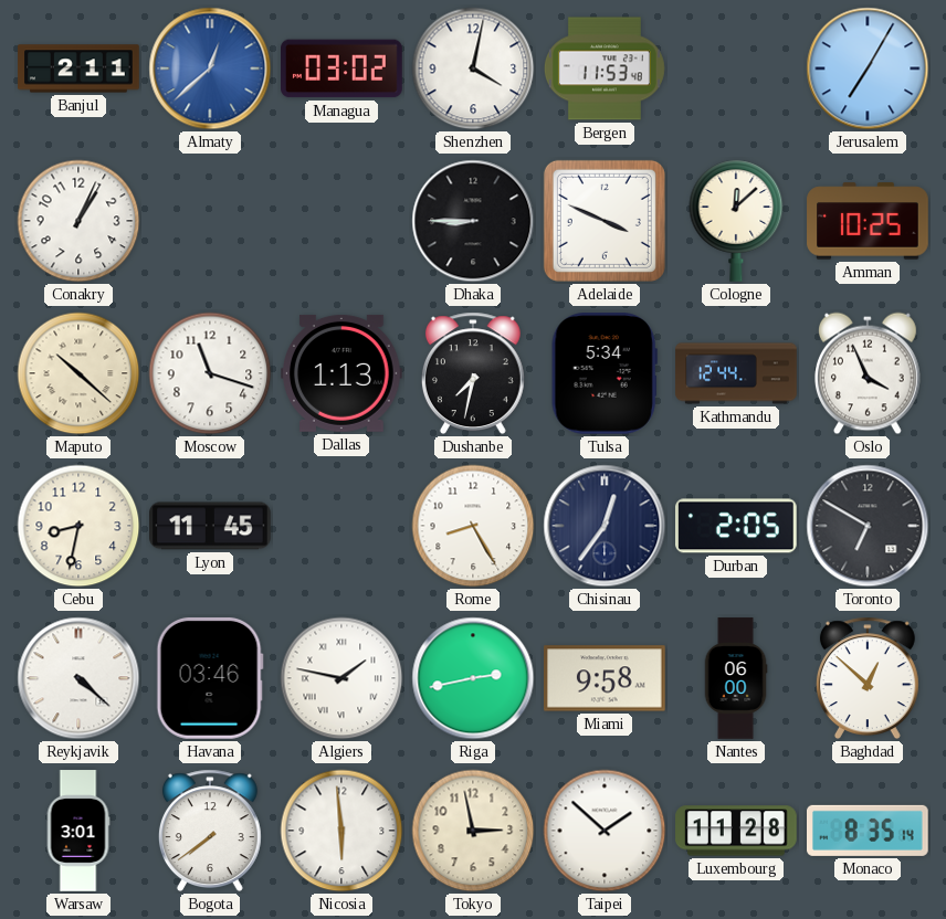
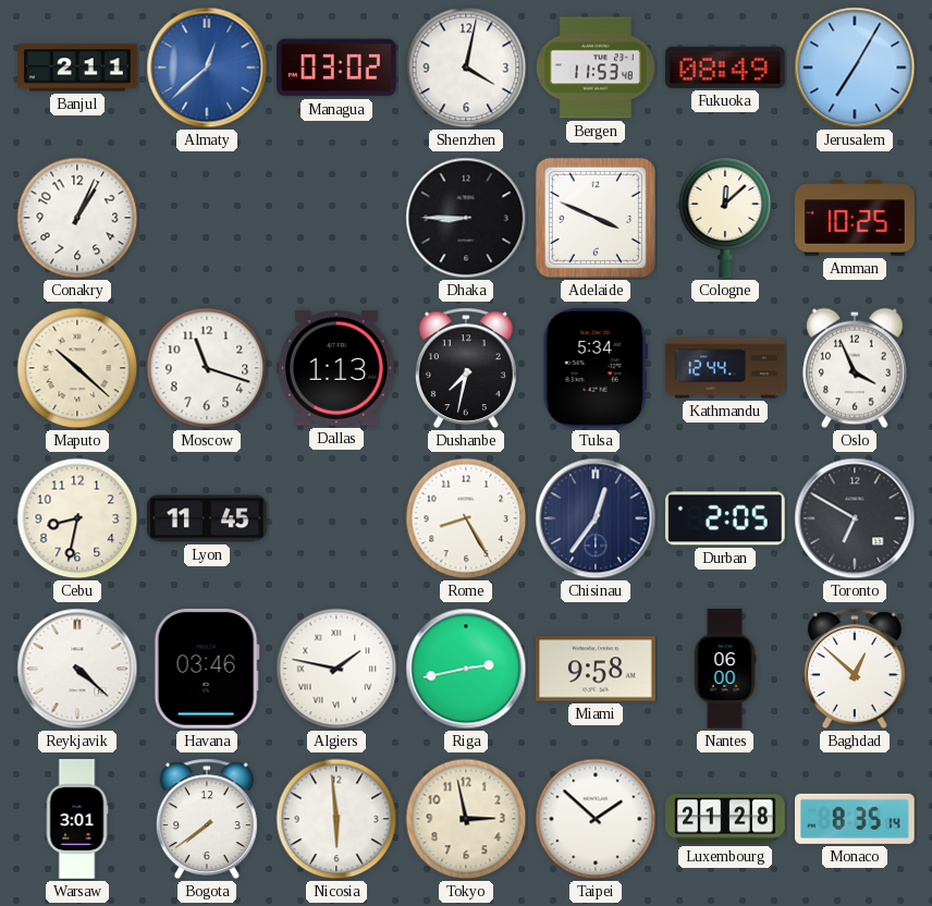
Fukuoka: none -> 08:49 (726, 68)
Luxembourg: 11:28 -> 21:28 (725, 819)
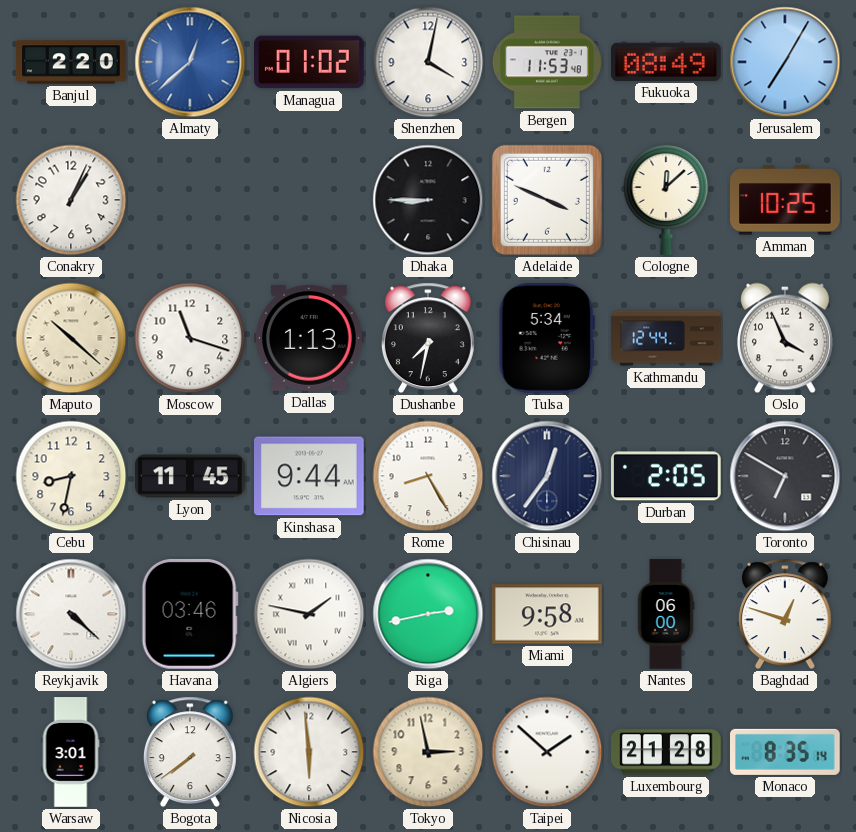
Banjul: 2:11 -> 2:20 (71, 62)
Managua: 03:02 -> 01:02 (310, 62)
Kinshasa: none -> 9:44 (310, 476)
Baghdad: 12:52 -> 12:48 (785, 614)
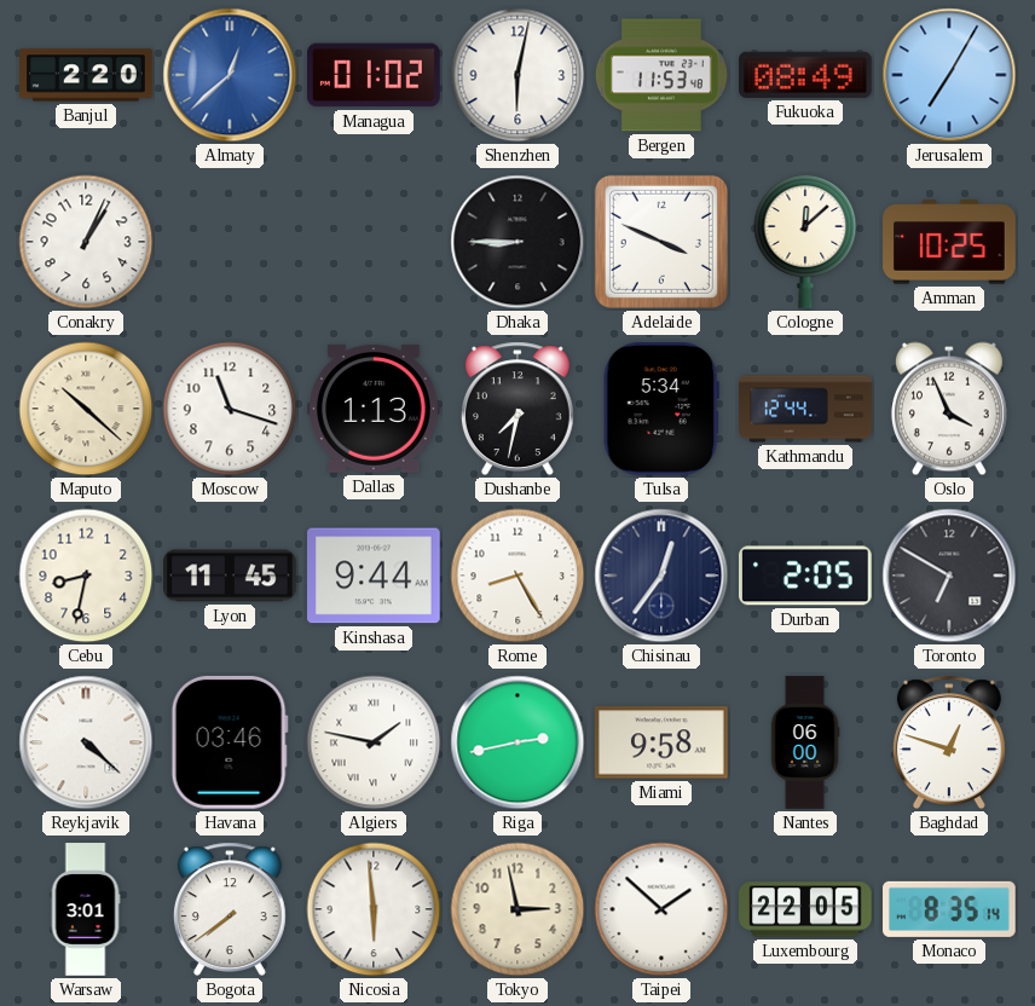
Shenzhen: 4:02 -> 6:02 (517, 75)
Luxembourg: 21:28 -> 22:05 (805, 909)
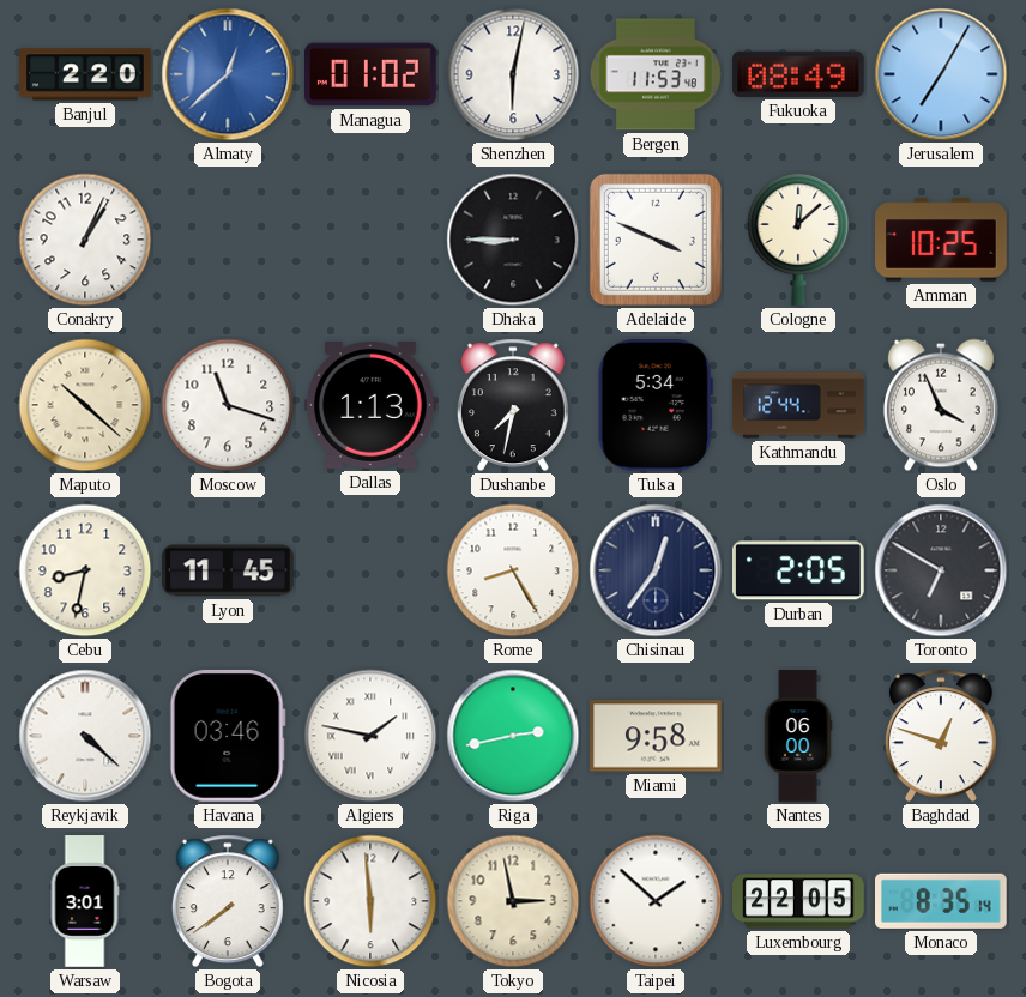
Kinshasa: 9:44 -> none (375, 576)
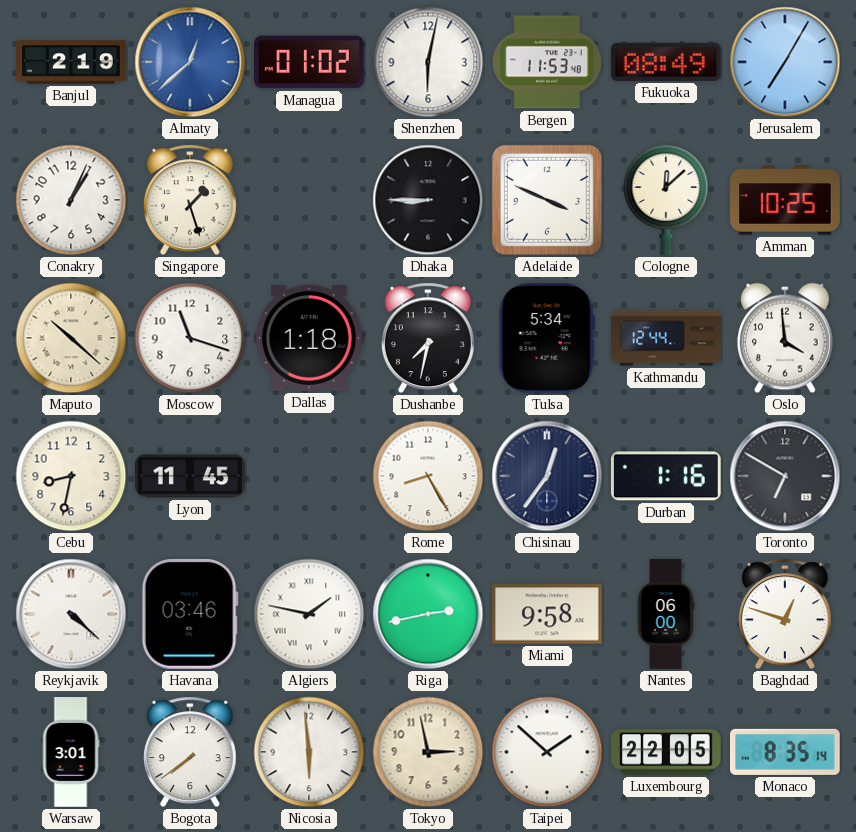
Banjul: 2:20 -> 2:19 (71, 62)
Singapore: none -> 1:27 (190, 200)
Dallas: 1:13 -> 1:18 (310, 338)
Oslo: 3:56 -> 3:59 (785, 338)
Durban: 2:05 -> 1:16 (667, 476)
